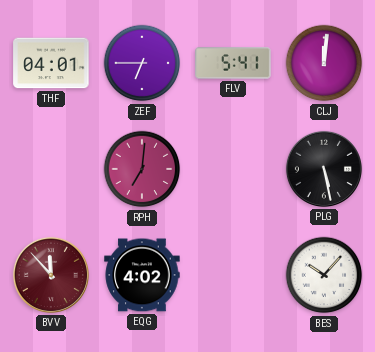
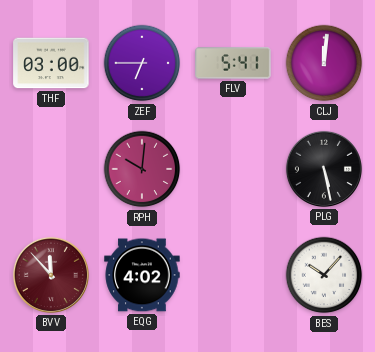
THF: 04:01 -> 03:00 (51, 63)
RPH: 7:01 -> 10:01 (142, 169)
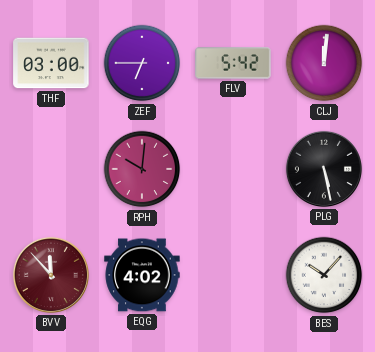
FLV: 5:41 -> 5:42 (233, 63)
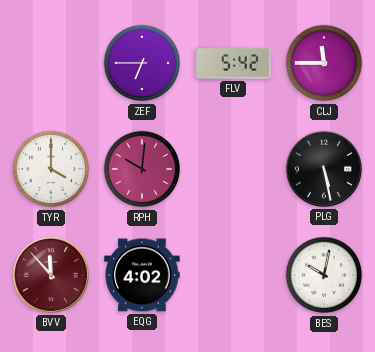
THF: 03:00 -> none (51, 63)
CLJ: 12:01 -> 11:45 (324, 63)
TYR: none -> 4:00 (51, 169)
BES: 10:07 -> 10:02 (324, 275)
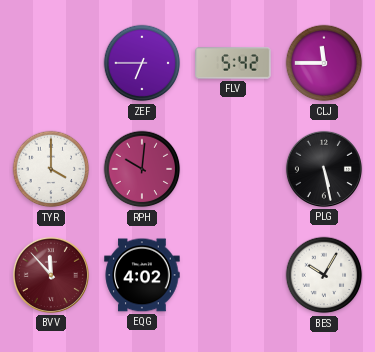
BES: 10:02 -> 10:05 (324, 275)
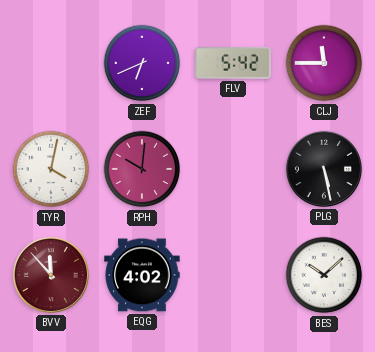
ZEF: 6:45 -> 6:41 (142, 63)
TYR: 4:00 -> 4:02 (51, 169)
BES: 10:05 -> 10:08 (324, 275)
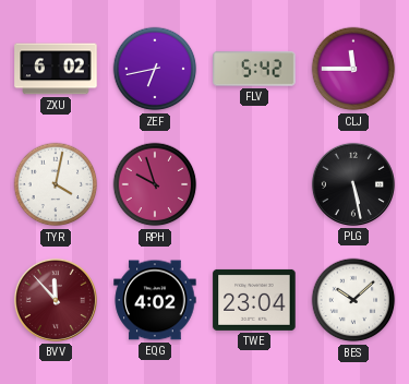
ZXU: none -> 6:02 (56, 69)
ZEF: 6:41 -> 6:43 (155, 69)
RPH: 10:01 -> 9:57 (155, 184)
TWE: none -> 23:04 (254, 300)
